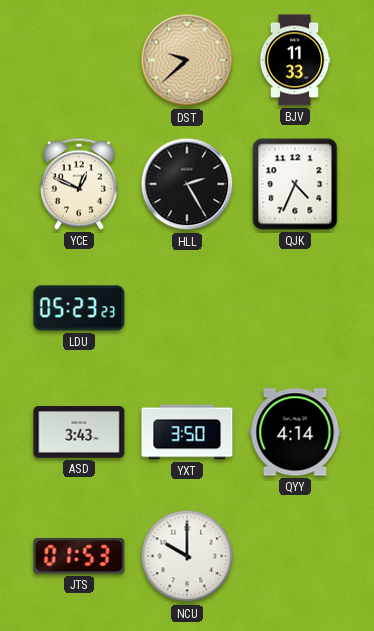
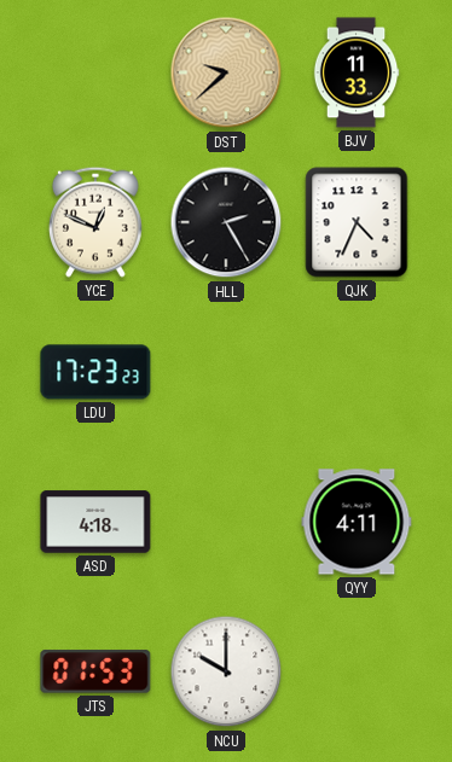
LDU: 05:23 -> 17:23 (95, 372)
ASD: 3:43 -> 4:18 (95, 522)
YXT: 3:50 -> none (187, 432)
QYY: 4:14 -> 4:11 (357, 522)
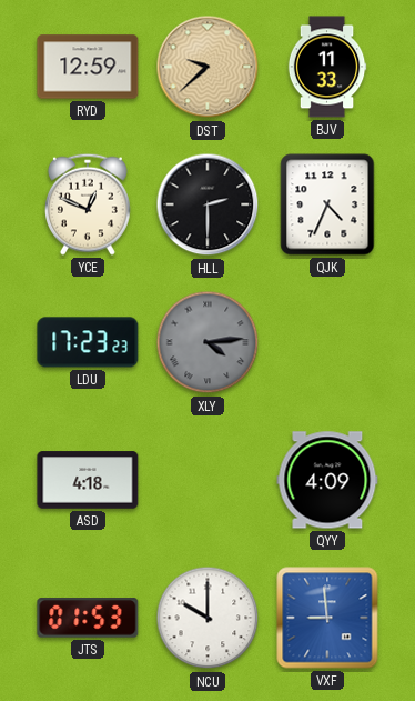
RYD: none -> 12:59 (88, 67)
HLL: 2:25 -> 2:30 (207, 204)
XLY: none -> 4:14 (207, 342)
QYY: 4:11 -> 4:09 (327, 480)
VXF: none -> 8:59 (327, 618)
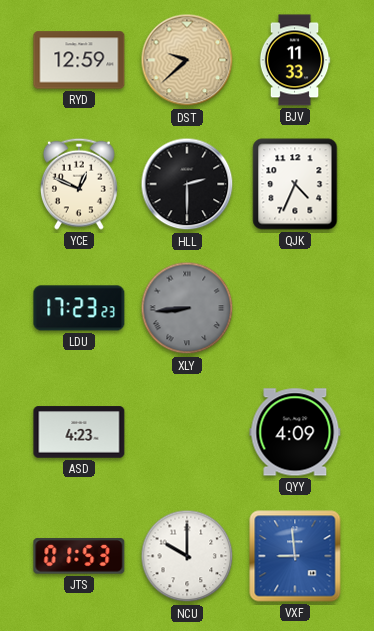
XLY: 4:14 -> 8:44 (187, 308)
ASD: 4:18 -> 4:23 (79, 432)
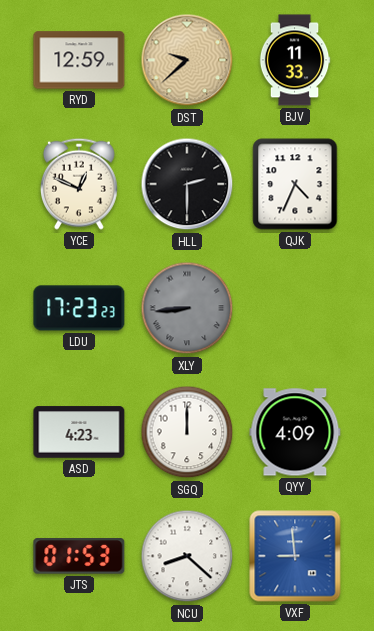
SGQ: none -> 12:00 (187, 432)
NCU: 10:00 -> 8:22 (187, 556)
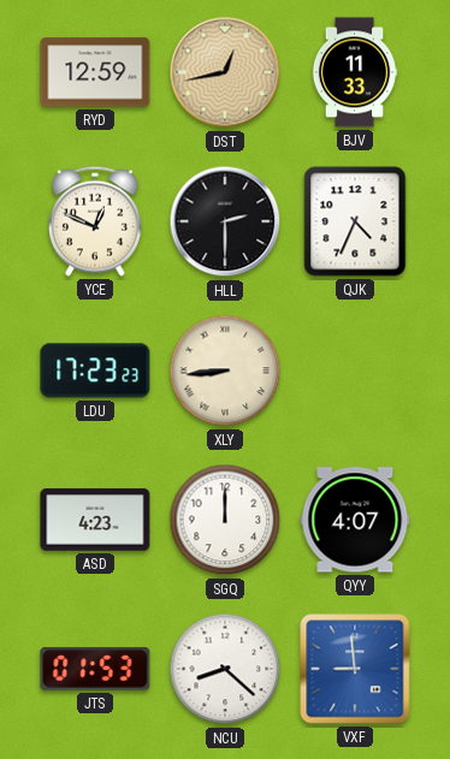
DST: 9:38 -> 12:43 (225, 72)
XLY dial: grey -> cream (225, 370)
QYY: 4:09 -> 4:07 (355, 520)
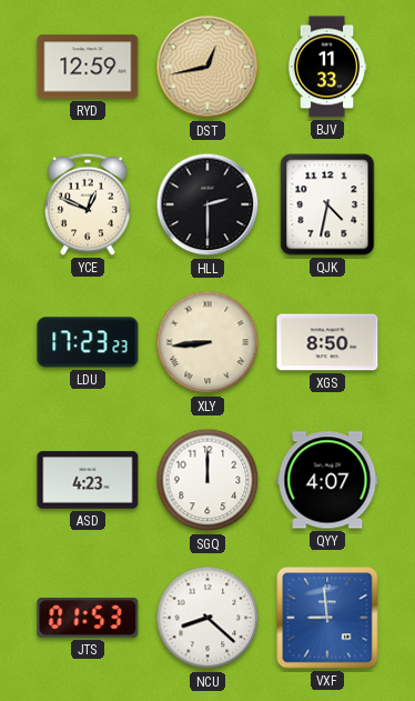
QJK: 4:34 -> 4:32 (327, 204)
XGS: none -> 8:50 (327, 342)
